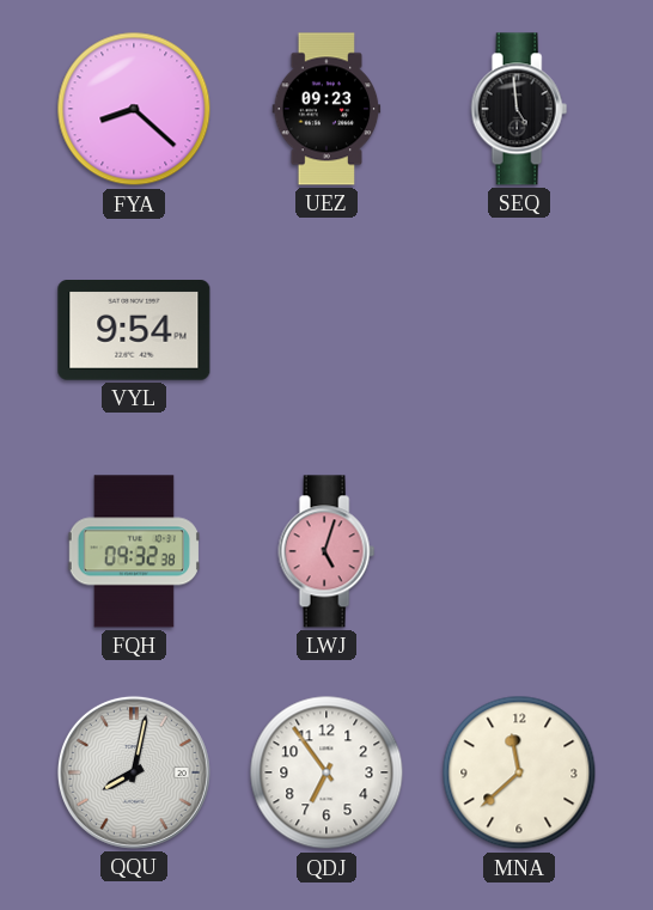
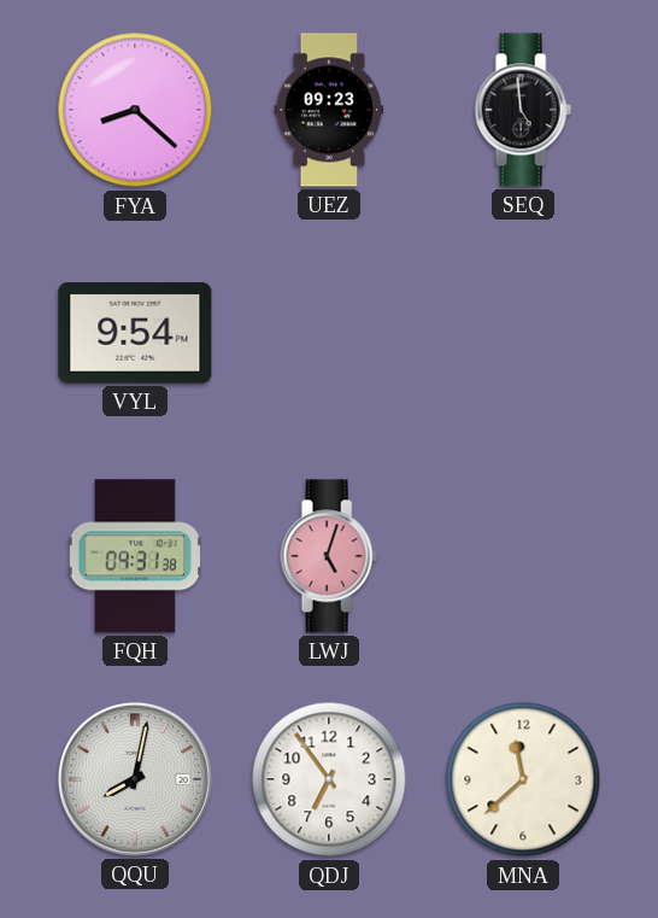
FQH: 09:32 -> 09:31 (134, 556)
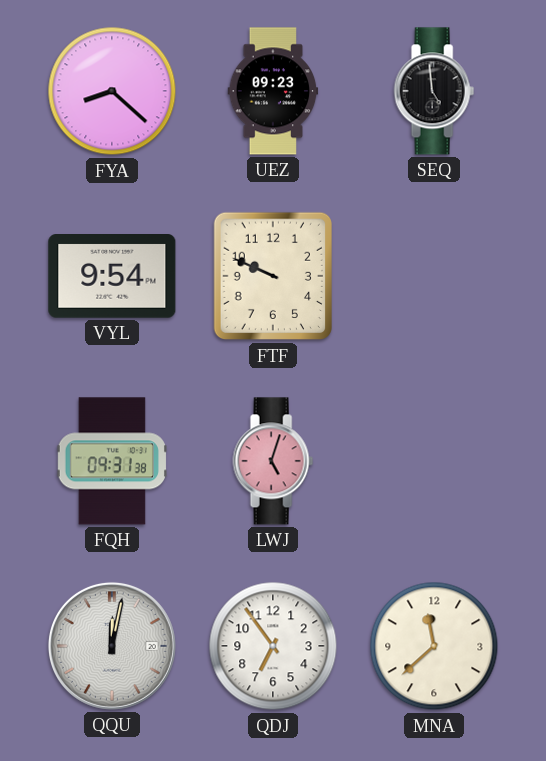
FTF: none -> 9:49 (272, 276)
QQU: 8:02 -> 12:02 (112, 646)
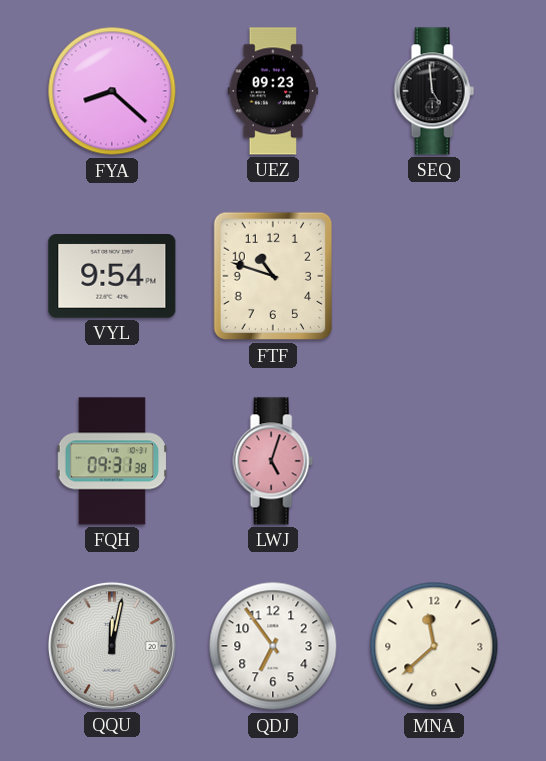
FTF: 9:49 -> 10:48 (272, 276)
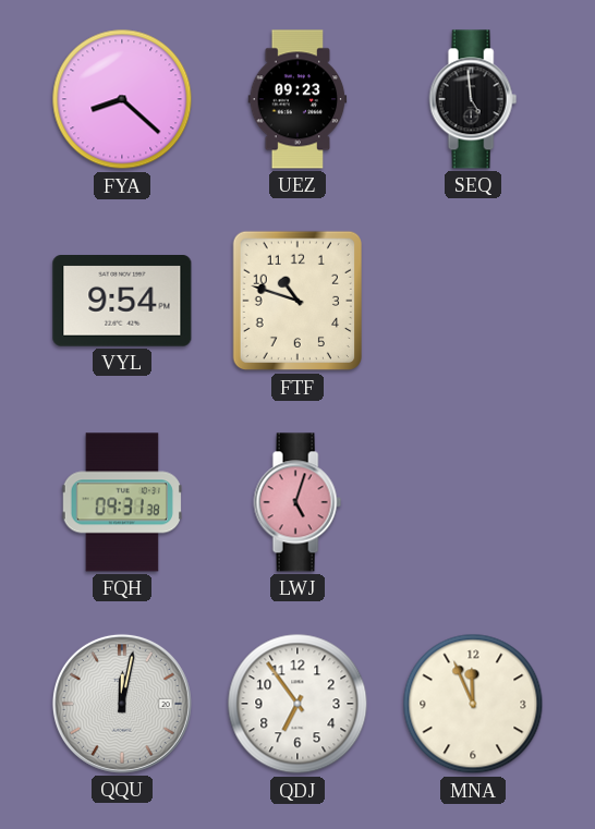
MNA: 11:38 -> 11:56 (473, 704)
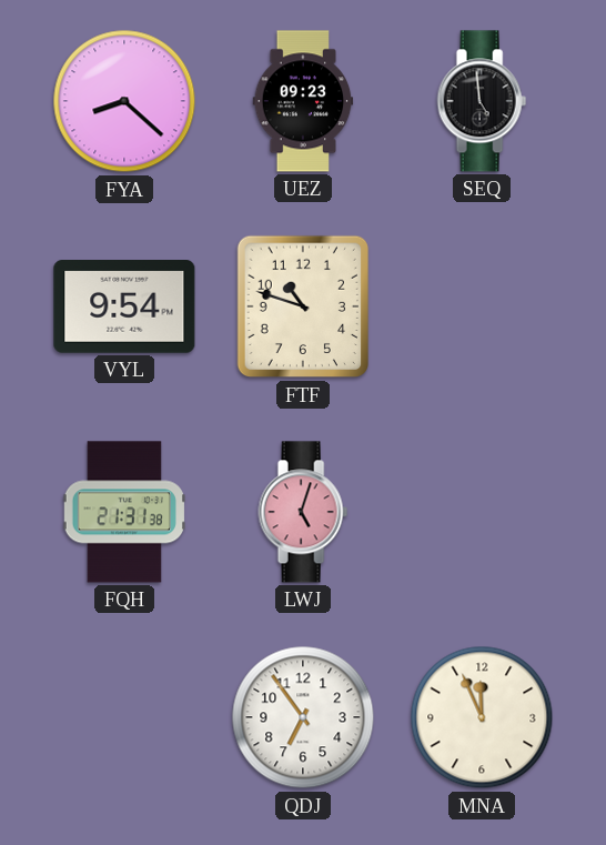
FQH: 09:31 -> 21:31 (123, 512)
QQU: 12:02 -> none (122, 704)
